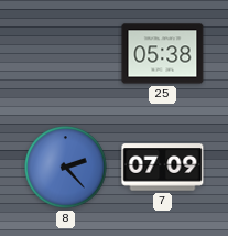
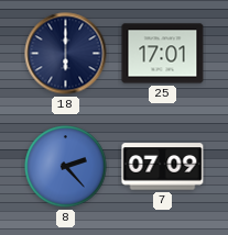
18: none -> 6:00 (66, 54)
25: 05:38 -> 17:01 (163, 54)
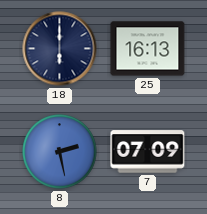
25: 17:01 -> 16:13 (148, 49)
8: 2:23 -> 2:28 (60, 152)
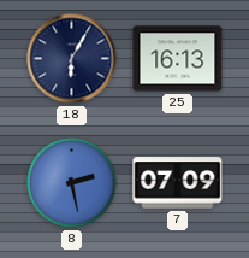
18: 6:00 -> 6:05 (72, 59)
